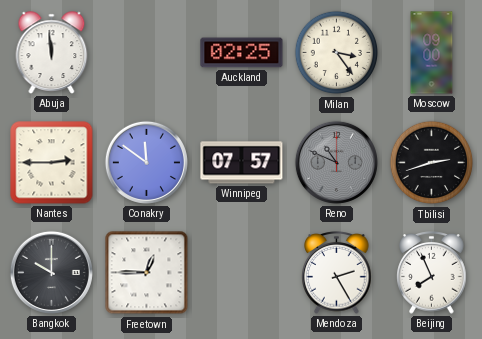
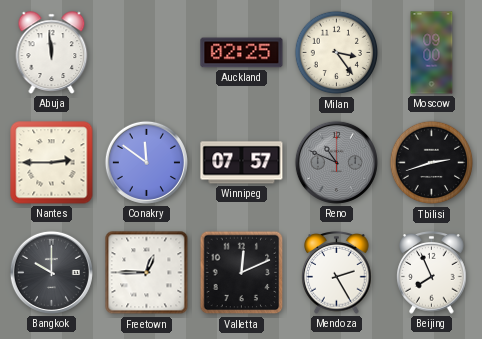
Valletta: none -> 12:11 (242, 273)
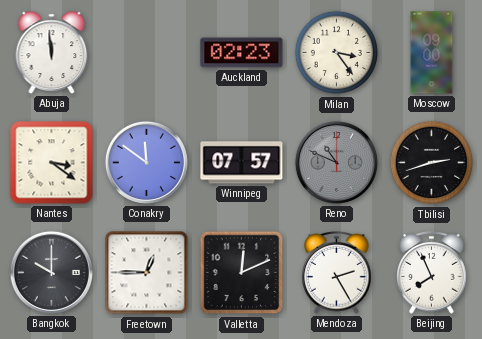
Auckland: 02:25 -> 02:23 (242, 53)
Nantes: 2:45 -> 3:21 (52, 163)
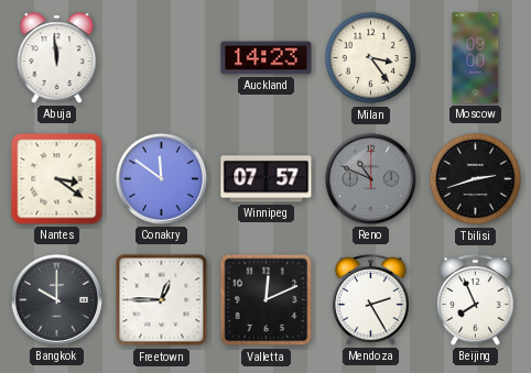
Auckland: 02:23 -> 14:23 (267, 58)
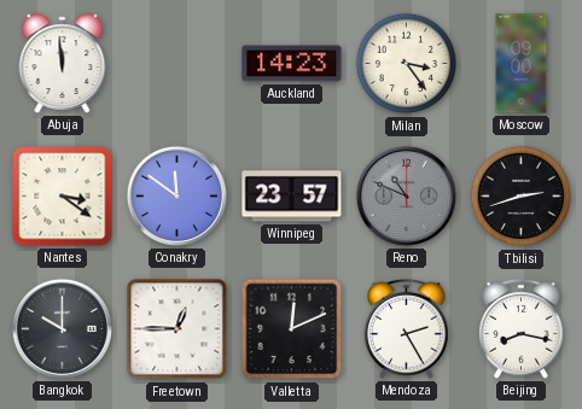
Winnipeg: 07:57 -> 23:57 (292, 197)
Beijing: 7:56 -> 8:17 (522, 329)
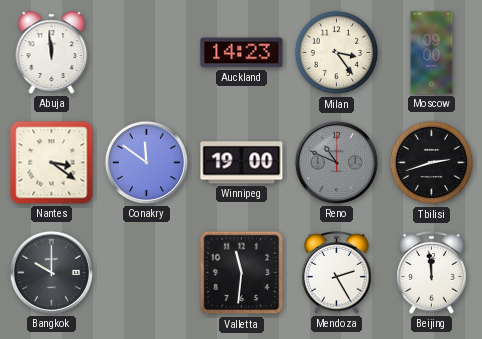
Winnipeg: 23:57 -> 19:00 (242, 163)
Freetown: 12:45 -> none (177, 329)
Valletta: 12:11 -> 11:31 (242, 273)
Beijing: 8:17 -> 11:59 (432, 273)
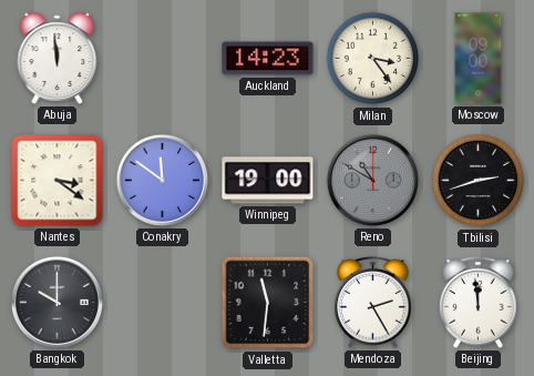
Reno: 10:49 -> 10:50 (372, 180)
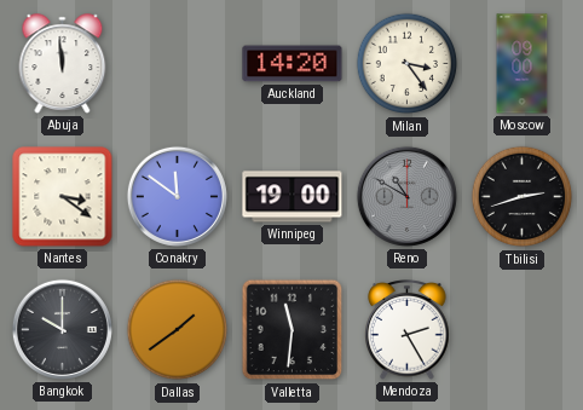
Auckland: 14:23 -> 14:20 (293, 64)
Dallas: none -> 1:39 (178, 330)
Beijing: 11:59 -> none (479, 303)
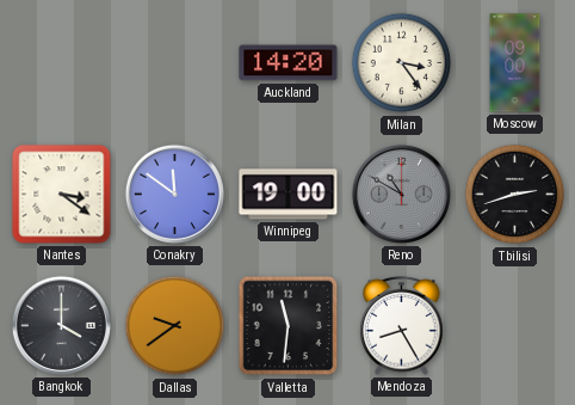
Abuja: 11:59 -> none (63, 64)
Bangkok: 10:00 -> 4:00 (61, 325)
Dallas: 1:39 -> 9:39 (175, 326)
Mendoza: 2:25 -> 8:25 (402, 326)
